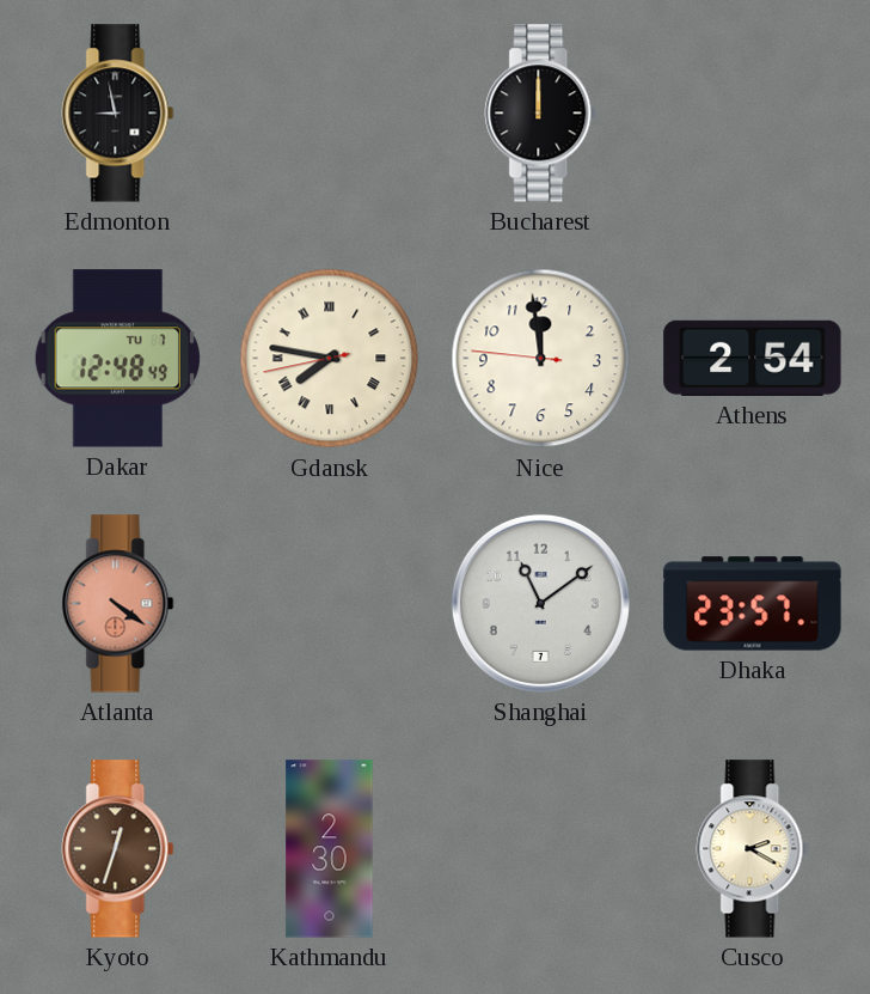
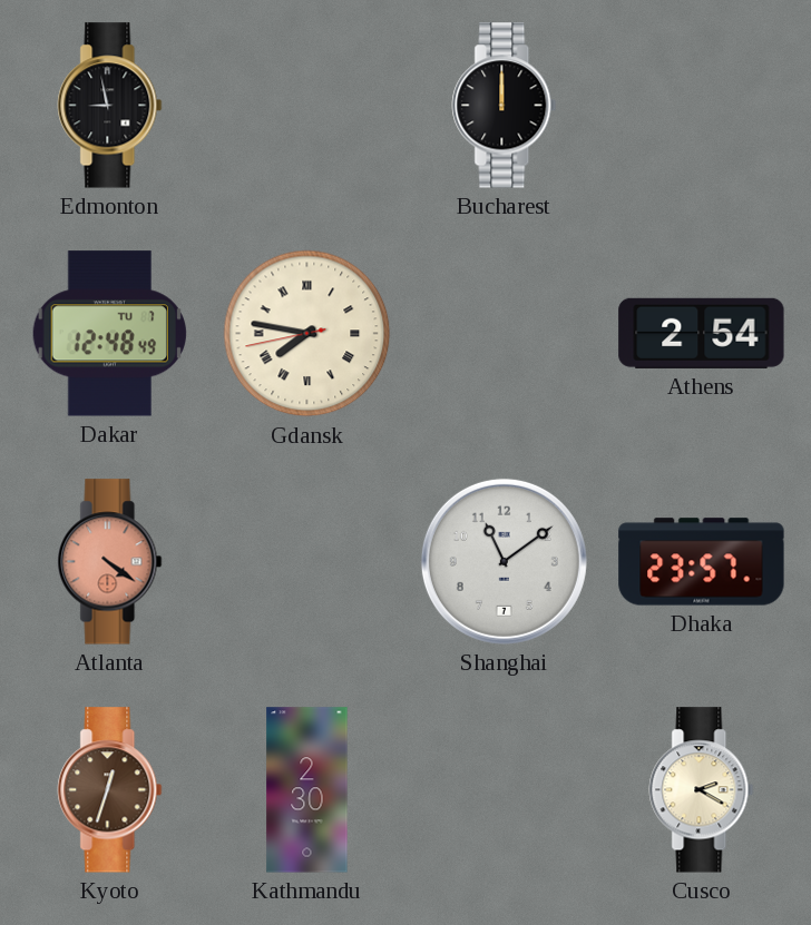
Nice: 11:58 -> none (541, 359)
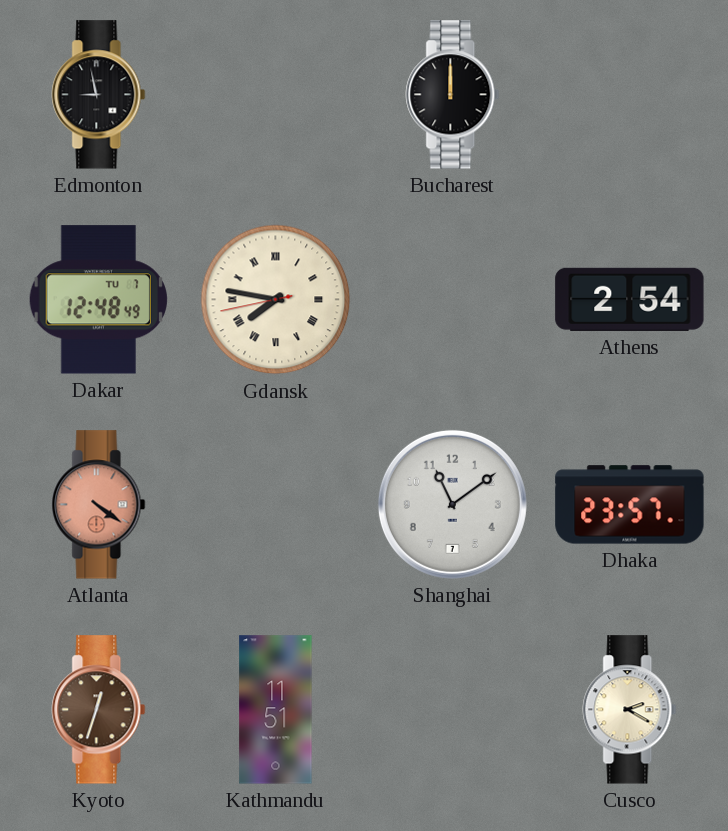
Kathmandu: 2:30 -> 11:51 (276, 710)
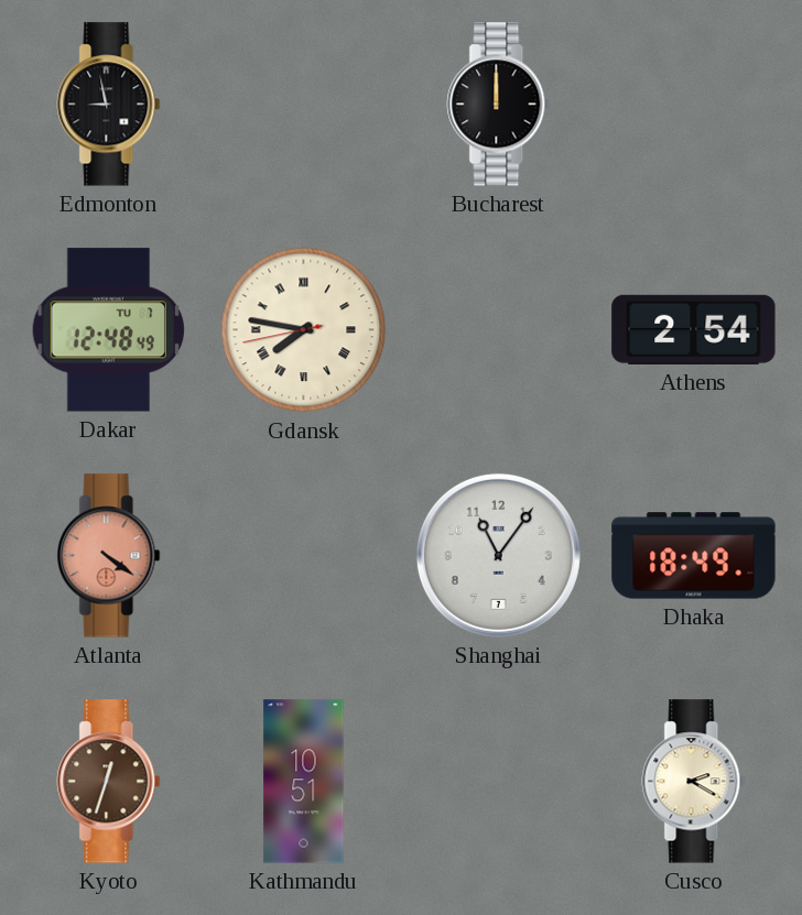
Shanghai: 11:09 -> 11:06 (498, 555)
Dhaka: 23:57 -> 18:49 (694, 556)
Kathmandu: 11:51 -> 10:51 (304, 782)
